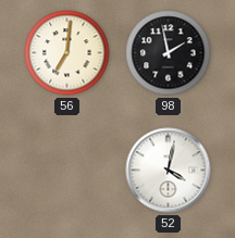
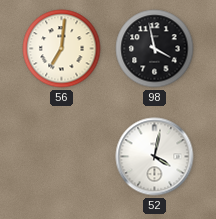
98: 1:58 -> 3:58 (155, 49)
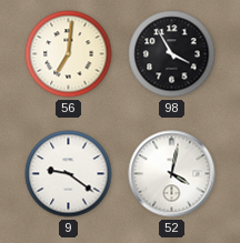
98: 3:58 -> 3:55 (172, 54)
9: none -> 9:21 (69, 174)
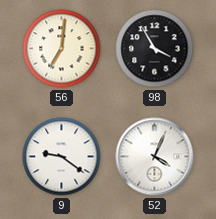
52: 4:02 -> 4:04 (155, 157)
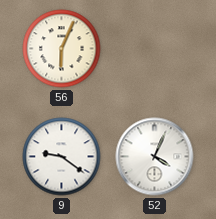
56: 7:01 -> 6:04 (62, 49)
98: 3:55 -> none (155, 49)
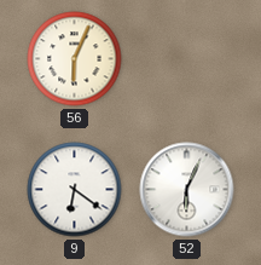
9: 9:21 -> 6:21 (75, 190)
52: 4:04 -> 6:04 (187, 190)
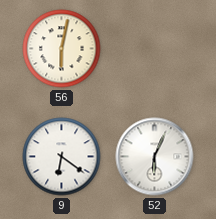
56: 6:04 -> 6:02 (62, 49)
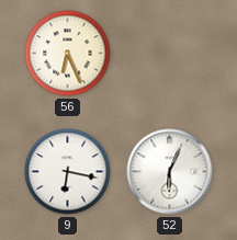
56: 6:02 -> 6:26 (68, 54)
9: 6:21 -> 6:17 (68, 172)
